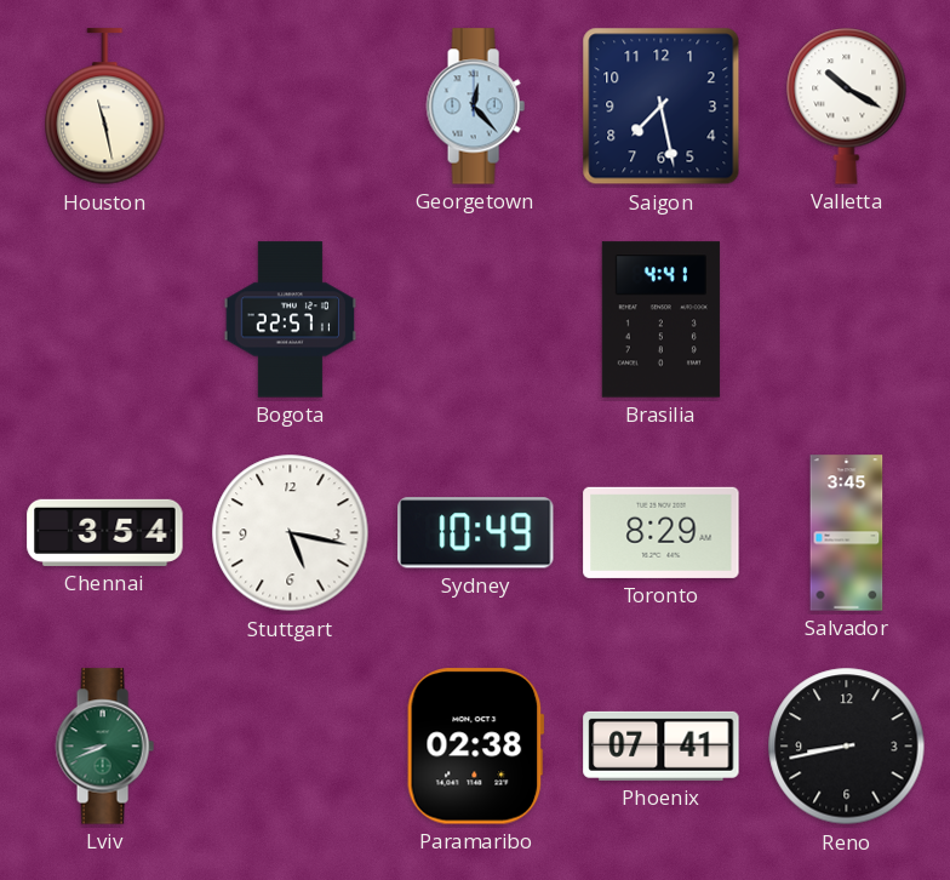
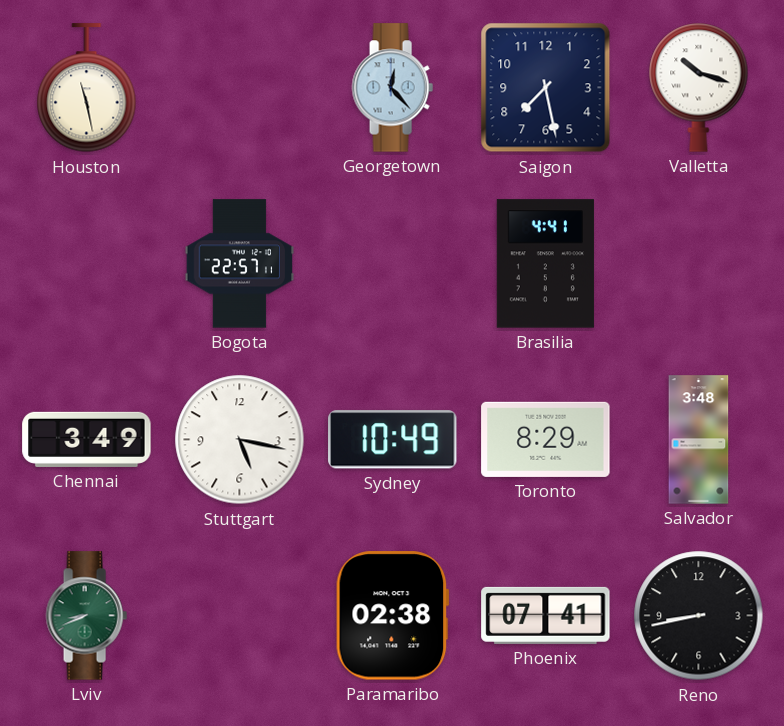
Valletta: 10:20 -> 10:18 (699, 87)
Chennai: 3:54 -> 3:49 (87, 439)
Salvador: 3:45 -> 3:48 (699, 440)
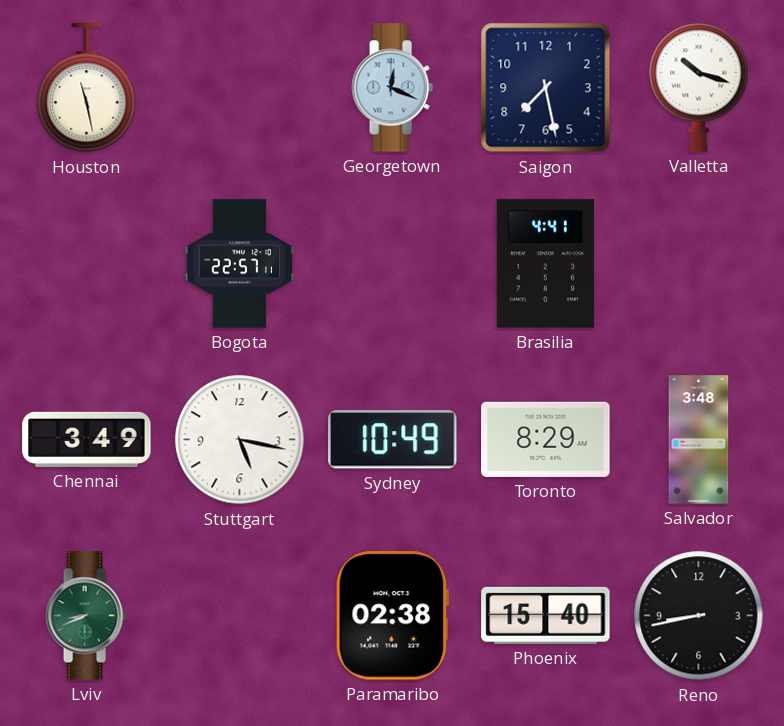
Georgetown: 12:23 -> 12:19 (392, 88)
Phoenix: 07:41 -> 15:40 (546, 615)
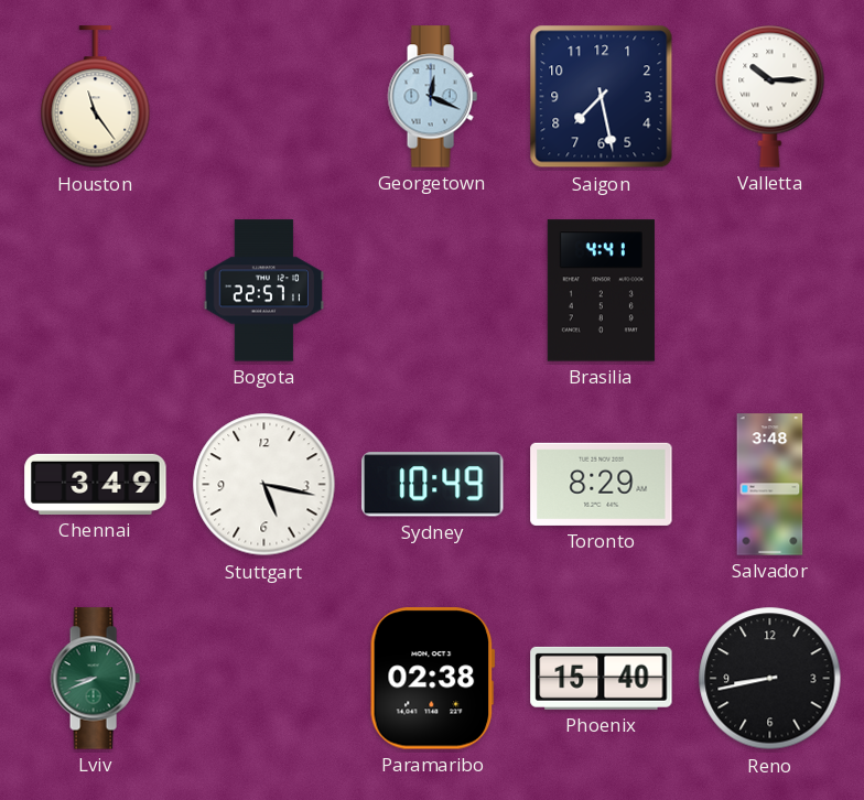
Houston: 11:28 -> 11:24 (96, 97)
Valletta: 10:18 -> 10:15 (770, 96)
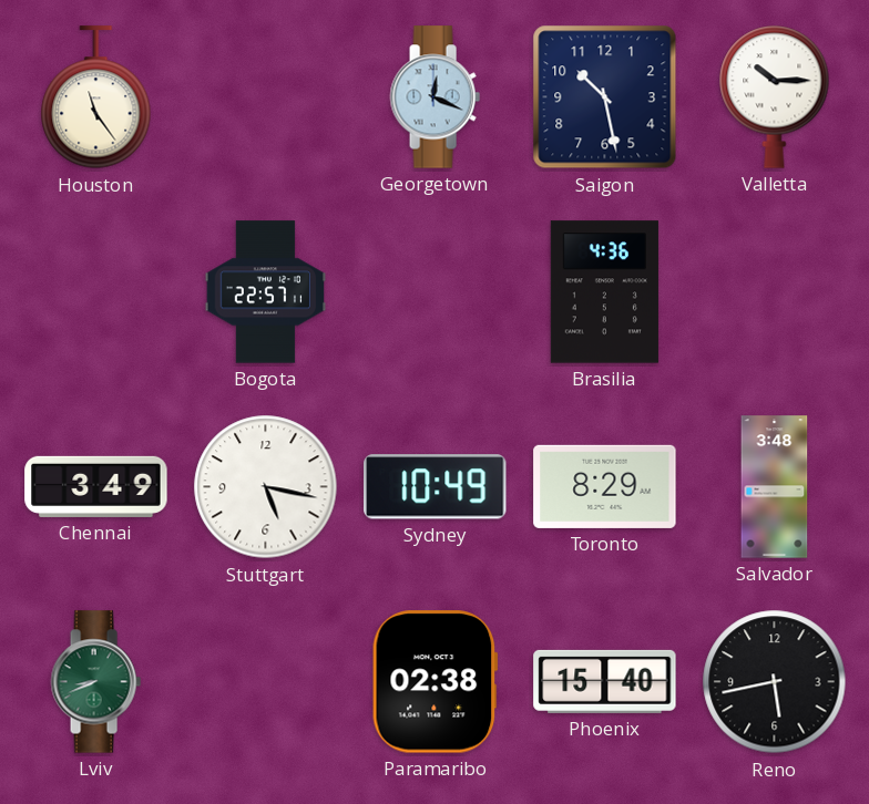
Saigon: 7:28 -> 10:28 (605, 97)
Brasilia: 4:41 -> 4:36 (604, 292)
Reno: 8:43 -> 5:43 (775, 682)
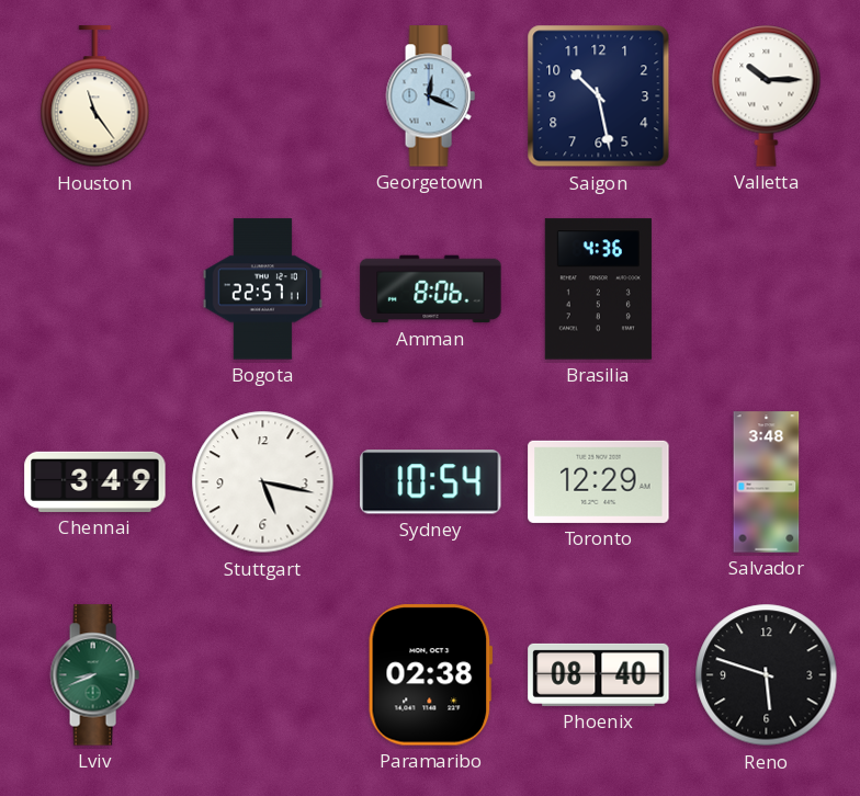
Amman: none -> 8:06 (431, 289)
Sydney: 10:49 -> 10:54 (431, 482)
Toronto: 8:29 -> 12:29 (599, 481)
Phoenix: 15:40 -> 08:40 (599, 674)
Reno: 5:43 -> 5:48 (767, 675)
